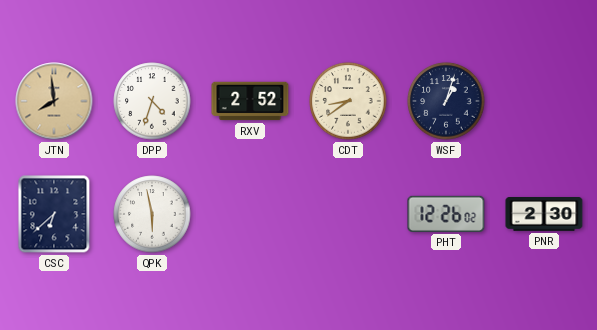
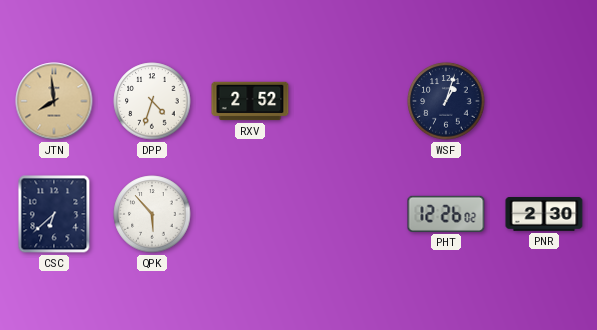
CDT: 8:39 -> none (348, 101)
QPK: 5:58 -> 5:53 (152, 214)
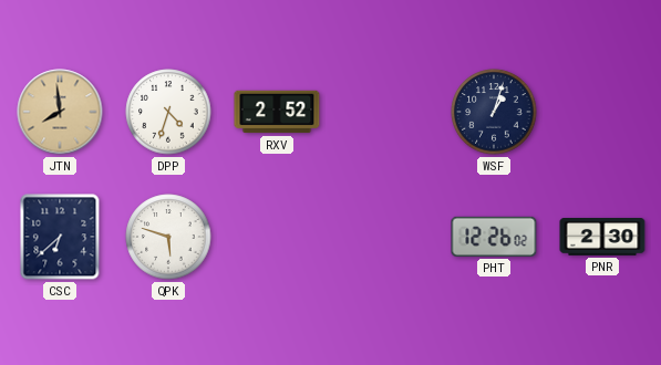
QPK: 5:53 -> 5:48 (168, 237)
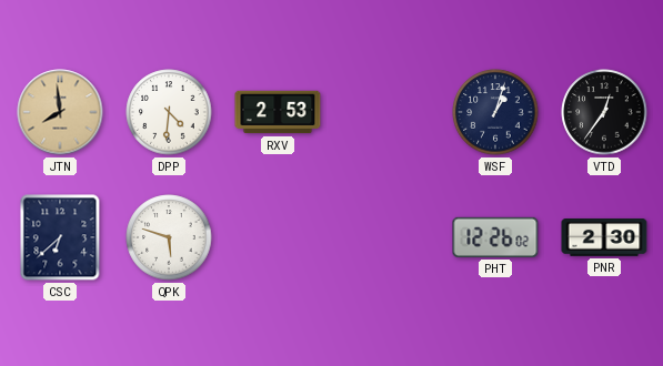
DPP: 4:33 -> 4:31 (169, 112)
RXV: 2:52 -> 2:53 (278, 112)
VTD: none -> 12:36 (604, 112)
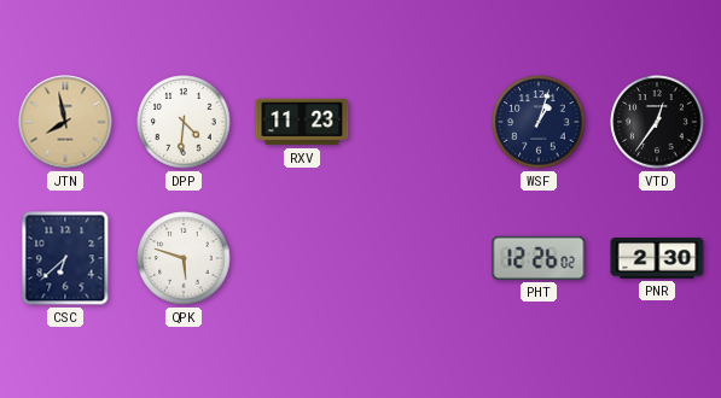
JTN: 7:59 -> 7:58 (65, 122)
RXV: 2:53 -> 11:23 (302, 122)
